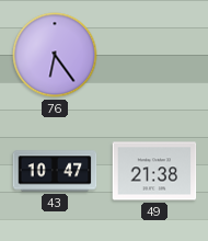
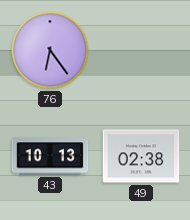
43: 10:47 -> 10:13 (50, 156)
49: 21:38 -> 02:38 (141, 156)
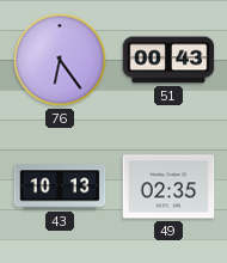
51: none -> 00:43 (168, 60)
49: 02:38 -> 02:35 (168, 186)
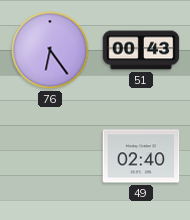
43: 10:13 -> none (60, 186)
49: 02:35 -> 02:40 (141, 156)
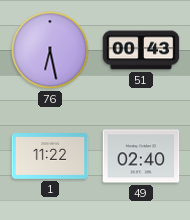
76: 6:24 -> 6:28 (50, 50)
1: none -> 11:22 (50, 156)
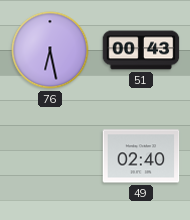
1: 11:22 -> none (50, 156)
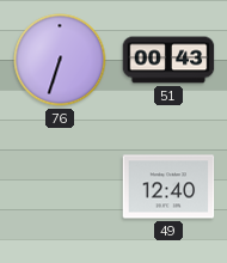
76: 6:28 -> 6:33 (60, 60)
49: 02:40 -> 12:40 (168, 186)
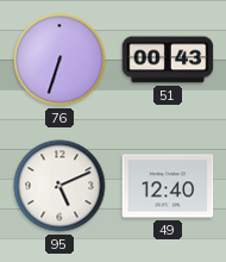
95: none -> 5:11 (59, 186)
